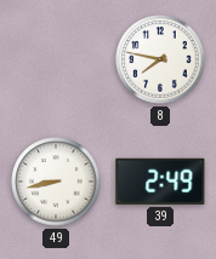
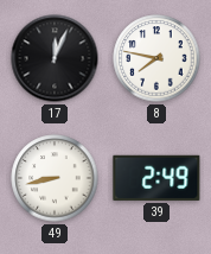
17: none -> 12:04 (55, 58)
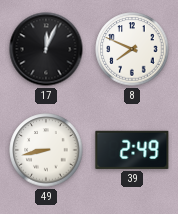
8: 7:47 -> 7:49 (132, 49)
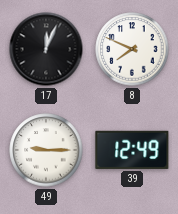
49: 8:43 -> 9:15 (46, 150)
39: 2:49 -> 12:49 (132, 150)
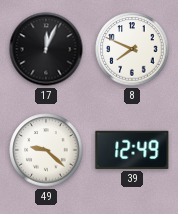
49: 9:15 -> 9:22 (46, 150)
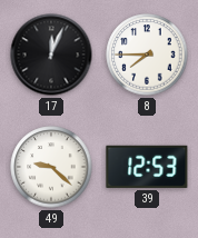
8: 7:49 -> 7:45 (147, 54)
39: 12:49 -> 12:53 (147, 167)
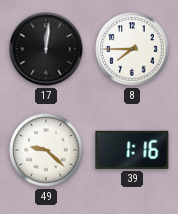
17: 12:04 -> 12:01 (46, 49)
39: 12:53 -> 1:16 (132, 150)
